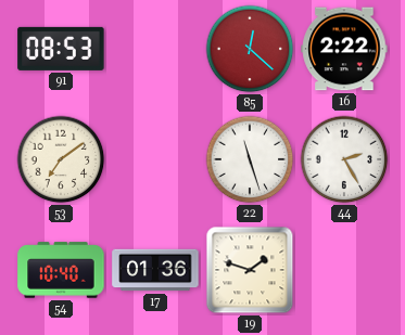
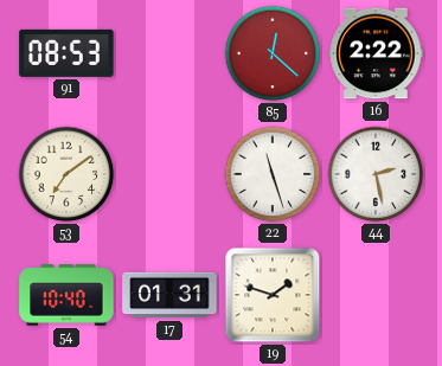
44: 2:25 -> 2:28 (376, 174)
17: 01:36 -> 01:31 (169, 295)
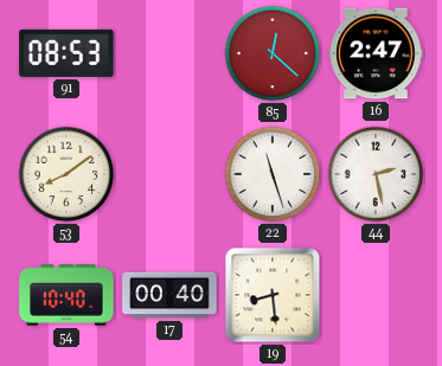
16: 2:22 -> 2:47 (376, 53)
53: 7:09 -> 8:09 (66, 174)
17: 01:31 -> 00:40 (169, 295)
19: 1:48 -> 8:29 (273, 295)
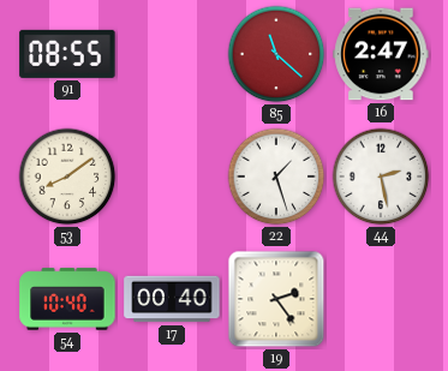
91: 08:53 -> 08:55 (67, 54)
85: 12:22 -> 11:22 (276, 54)
22: 11:27 -> 1:27 (276, 176)
19: 8:29 -> 2:24 (276, 299)
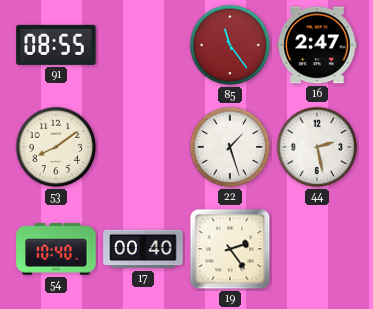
85: 11:22 -> 11:24 (230, 45)
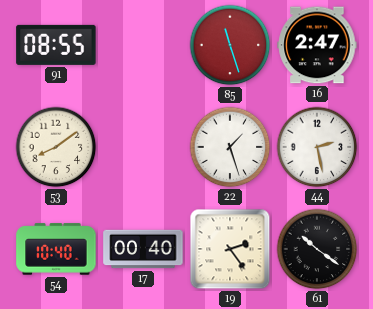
85: 11:24 -> 11:27 (230, 45)
61: none -> 10:21 (317, 249)
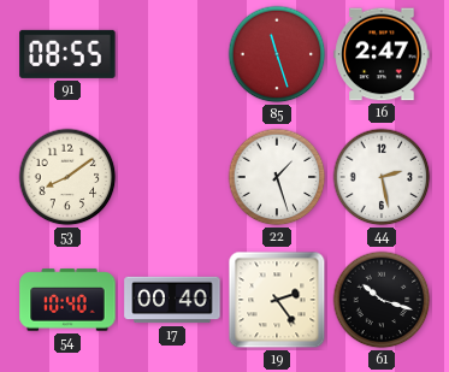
61: 10:21 -> 10:18 (382, 300)
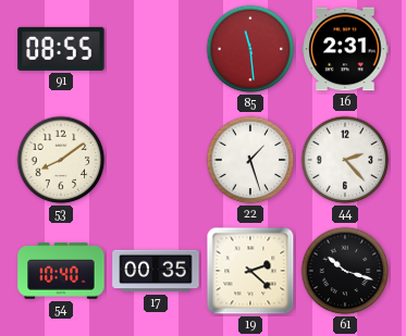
85: 11:27 -> 11:29 (250, 49)
16: 2:47 -> 2:31 (345, 49)
44: 2:28 -> 2:23 (345, 160)
17: 00:40 -> 00:35 (156, 271)
19: 2:24 -> 2:22 (250, 271)
